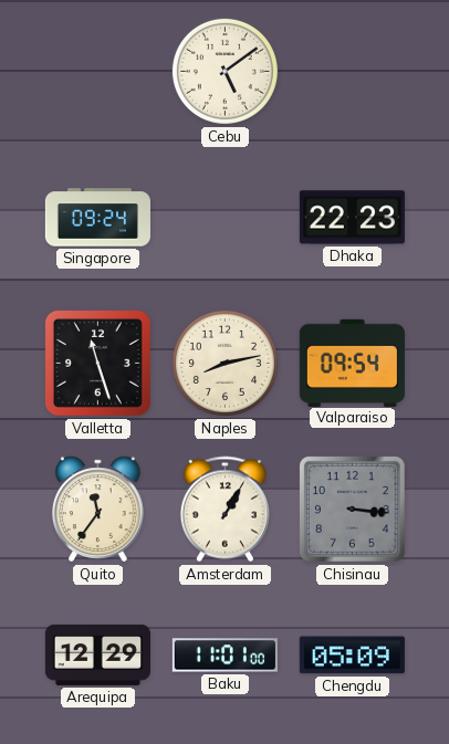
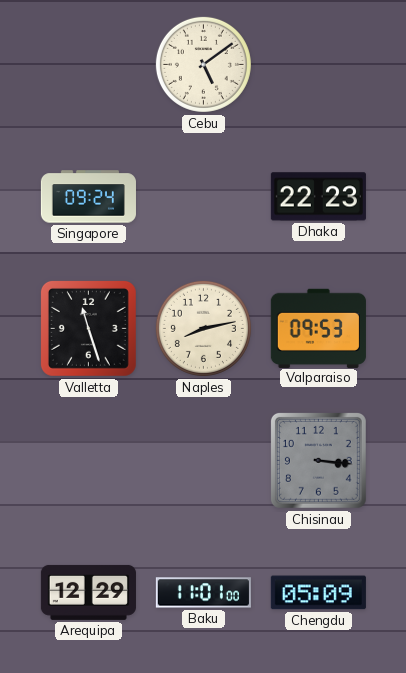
Valparaiso: 09:54 -> 09:53 (318, 328)
Quito: 11:36 -> none (98, 510)
Amsterdam: 1:05 -> none (224, 510)
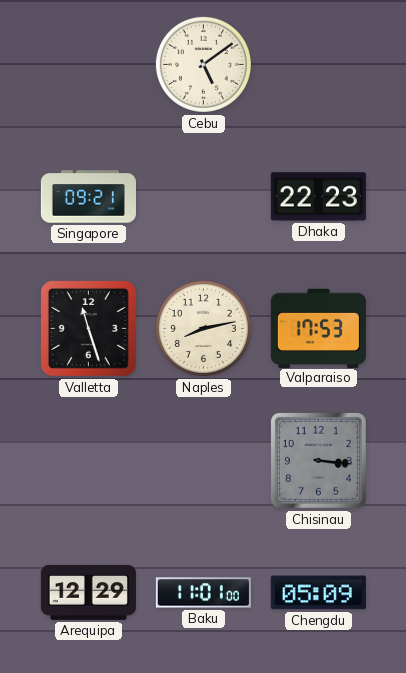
Singapore: 09:24 -> 09:21 (88, 197)
Valparaiso: 09:53 -> 17:53 (318, 328)
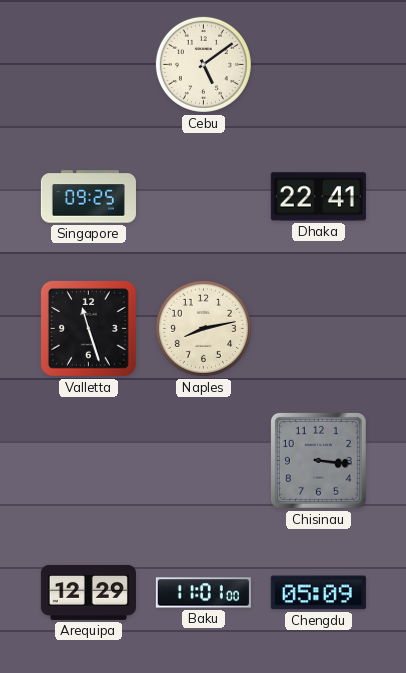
Singapore: 09:21 -> 09:25 (88, 197)
Dhaka: 22:23 -> 22:41 (318, 197)
Valparaiso: 17:53 -> none (318, 328)
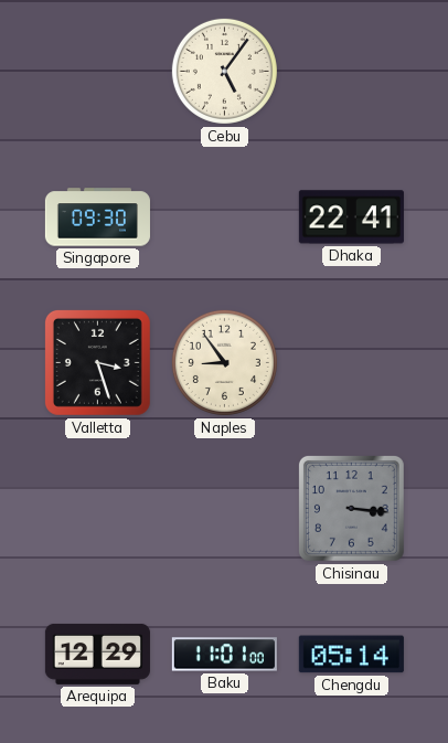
Cebu: 5:09 -> 5:06 (224, 71)
Singapore: 09:25 -> 09:30 (97, 217)
Valletta: 11:27 -> 3:27 (97, 362)
Naples: 8:13 -> 8:54 (224, 362)
Chengdu: 05:09 -> 05:14 (351, 655)
